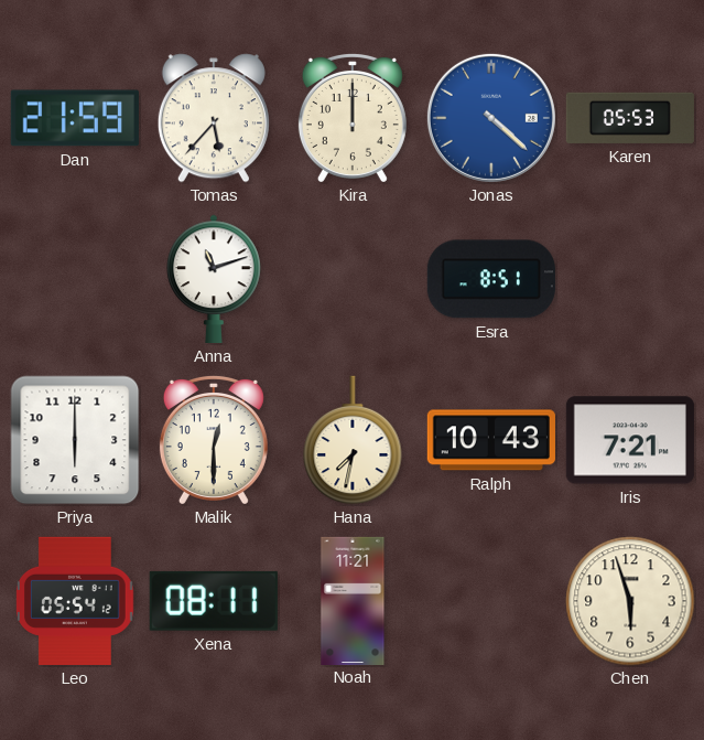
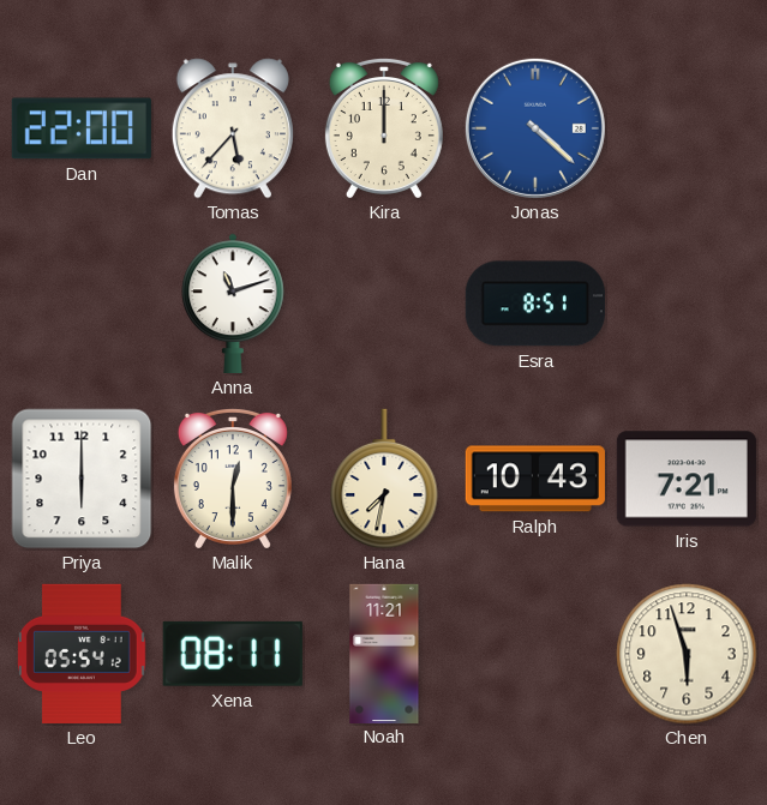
Dan: 21:59 -> 22:00 (82, 128)
Karen: 05:53 -> none (630, 118)
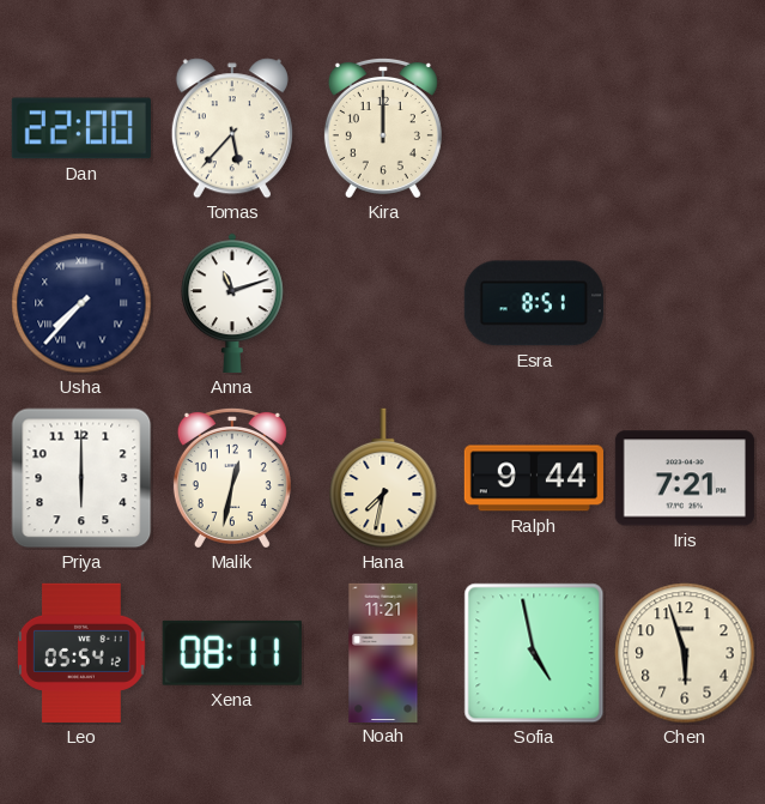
Jonas: 4:22 -> none (535, 128)
Usha: none -> 7:37 (81, 303)
Malik: 12:30 -> 12:32 (232, 477)
Ralph: 10:43 -> 9:44 (534, 478)
Sofia: none -> 4:58 (534, 653)
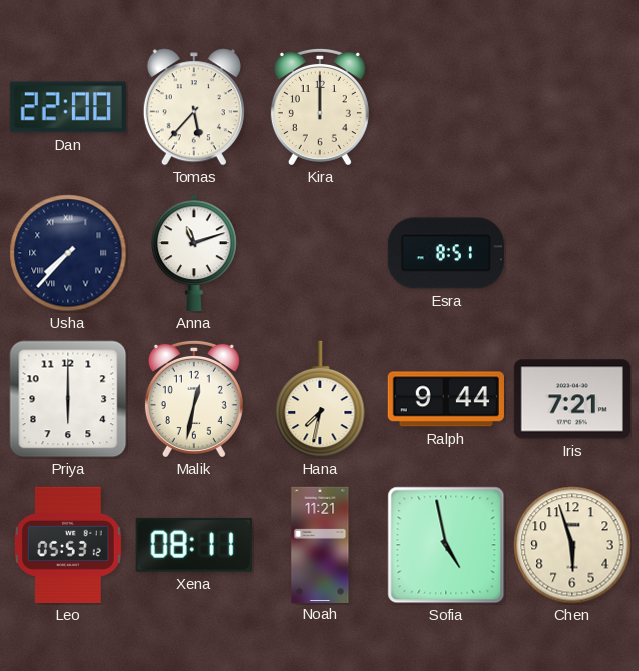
Leo: 05:54 -> 05:53 (69, 545)
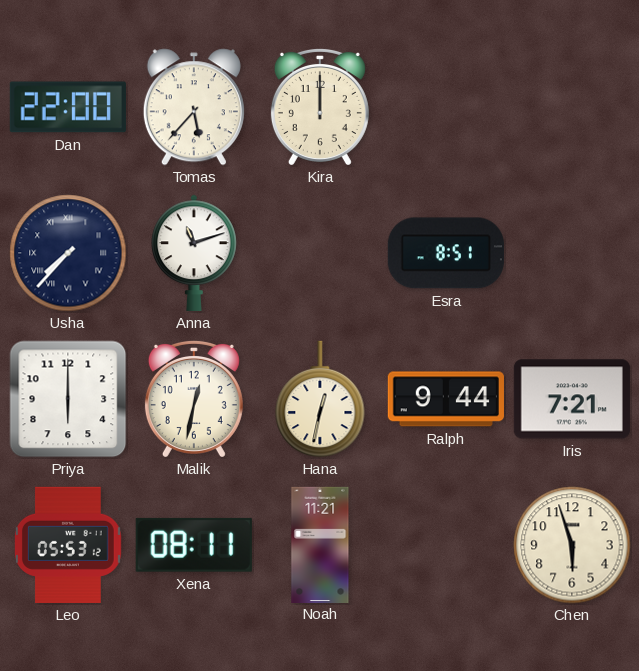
Hana: 7:32 -> 12:32 (320, 399)
Sofia: 4:58 -> none (446, 545)
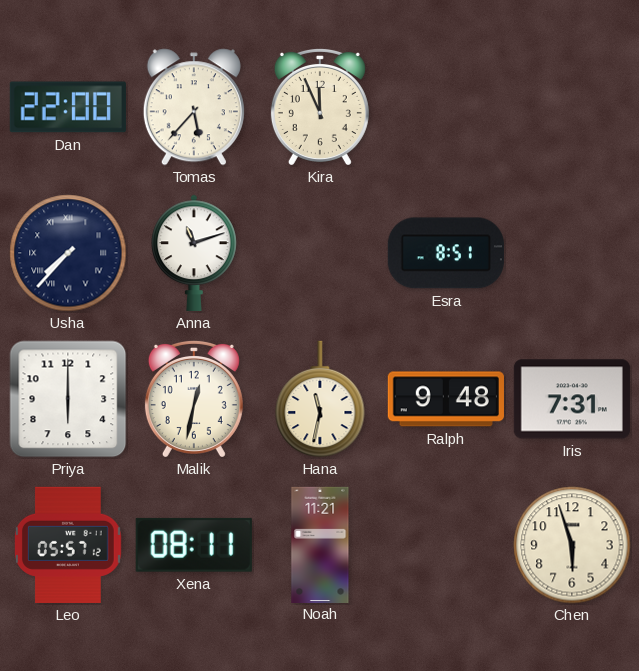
Kira: 12:00 -> 11:56 (320, 106)
Hana: 12:32 -> 11:32 (320, 399)
Ralph: 9:44 -> 9:48 (446, 399)
Iris: 7:21 -> 7:31 (572, 399)
Leo: 05:53 -> 05:57 (69, 545)
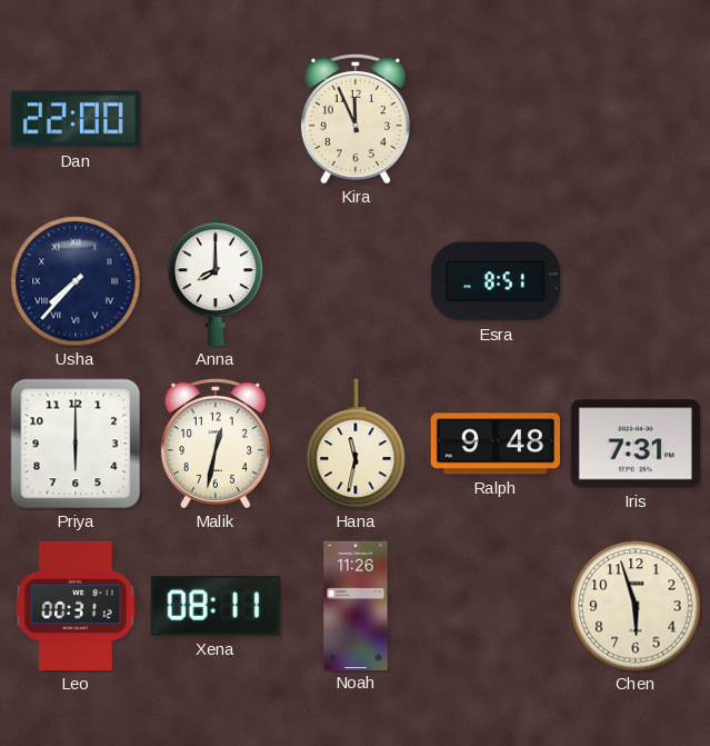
Tomas: 5:37 -> none (194, 107)
Anna: 11:12 -> 8:00 (216, 281)
Leo: 05:57 -> 00:31 (77, 606)
Noah: 11:21 -> 11:26 (356, 605)
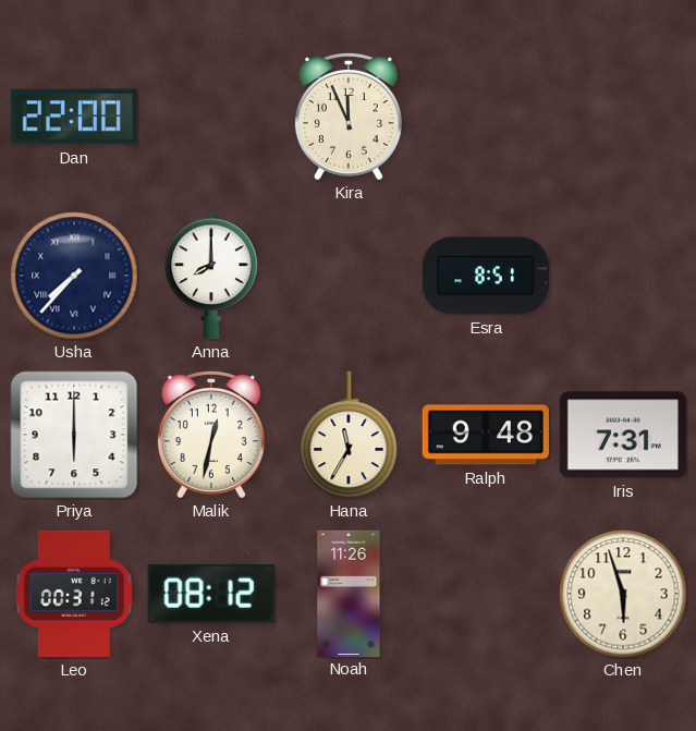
Hana: 11:32 -> 11:35 (349, 435)
Xena: 08:11 -> 08:12 (211, 594)
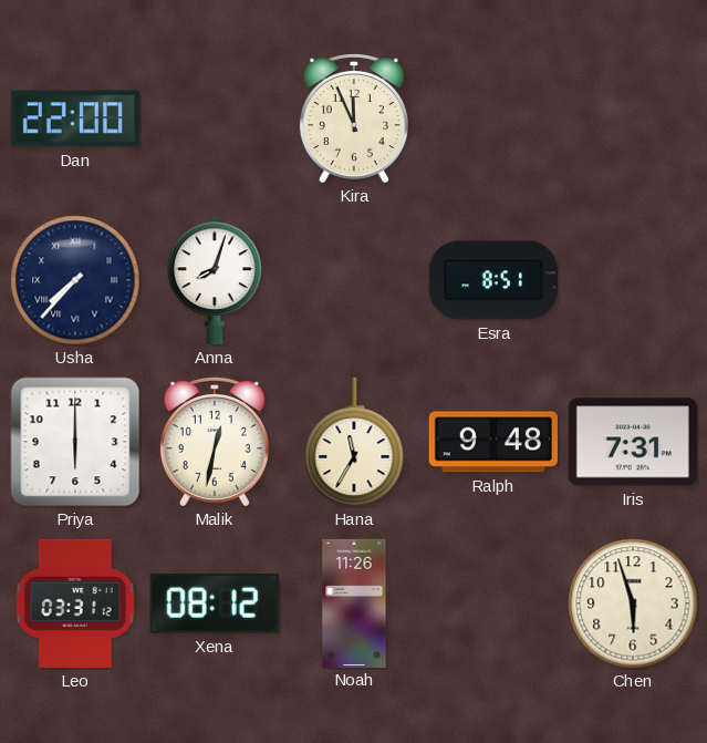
Anna: 8:00 -> 8:03 (215, 280)
Leo: 00:31 -> 03:31 (76, 603)
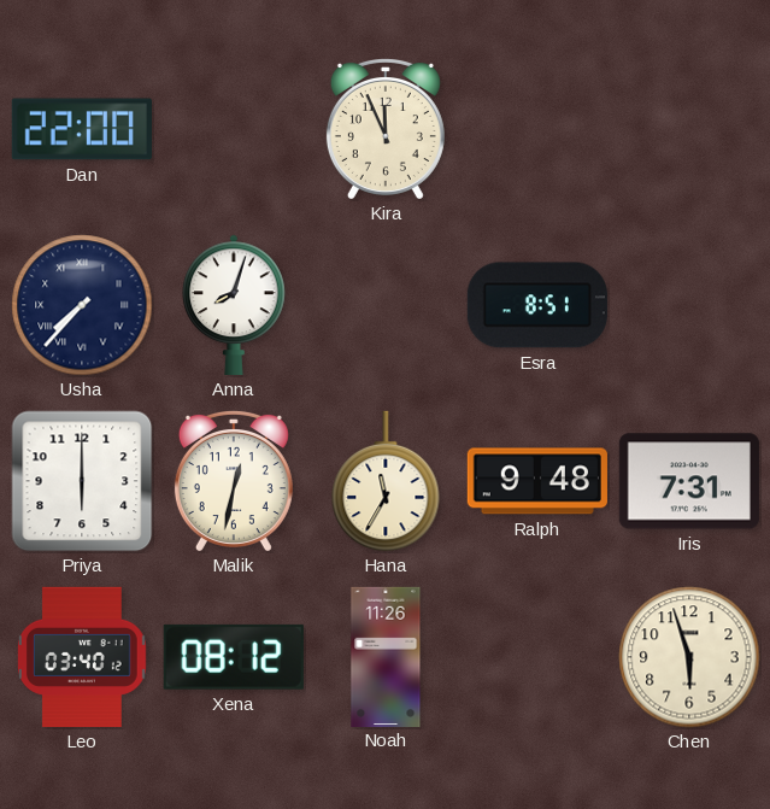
Leo: 03:31 -> 03:40 (83, 657)
